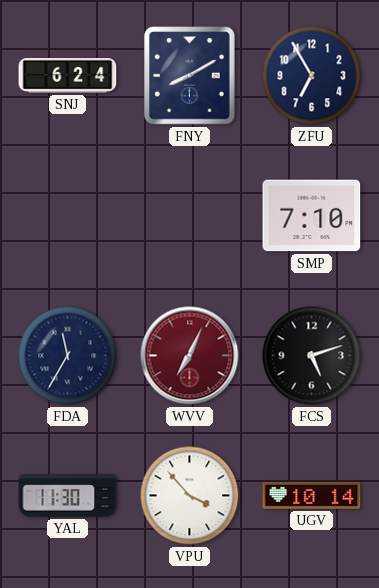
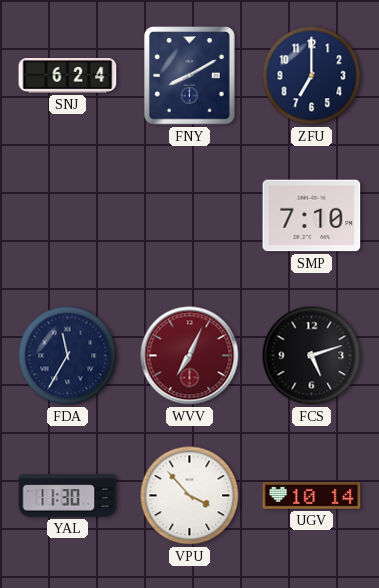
ZFU: 6:55 -> 7:00 (312, 76)
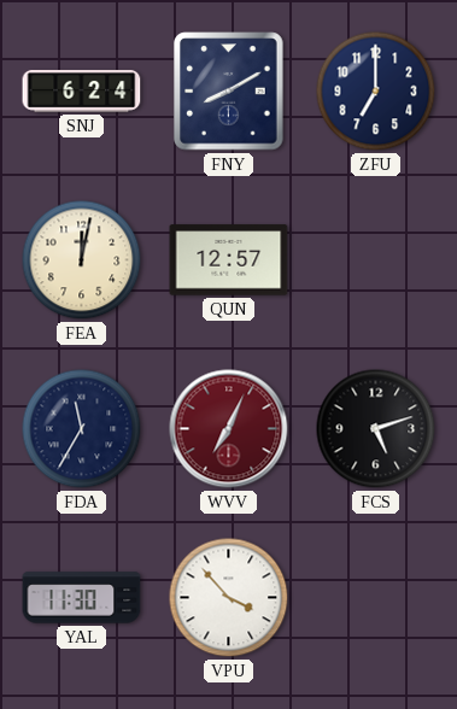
FEA: none -> 12:02 (82, 260)
QUN: none -> 12:57 (229, 260)
SMP: 7:10 -> none (312, 216)
UGV: 10:14 -> none (312, 496)
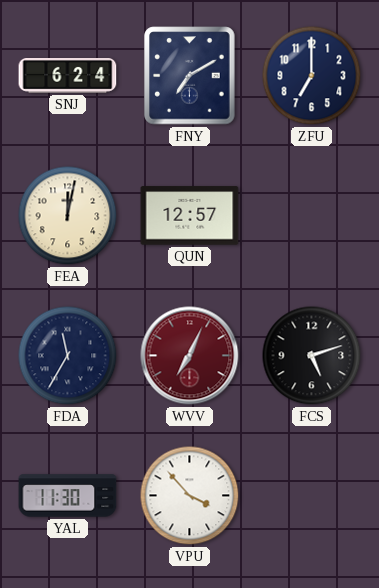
FNY: 8:10 -> 7:10 (190, 76)
